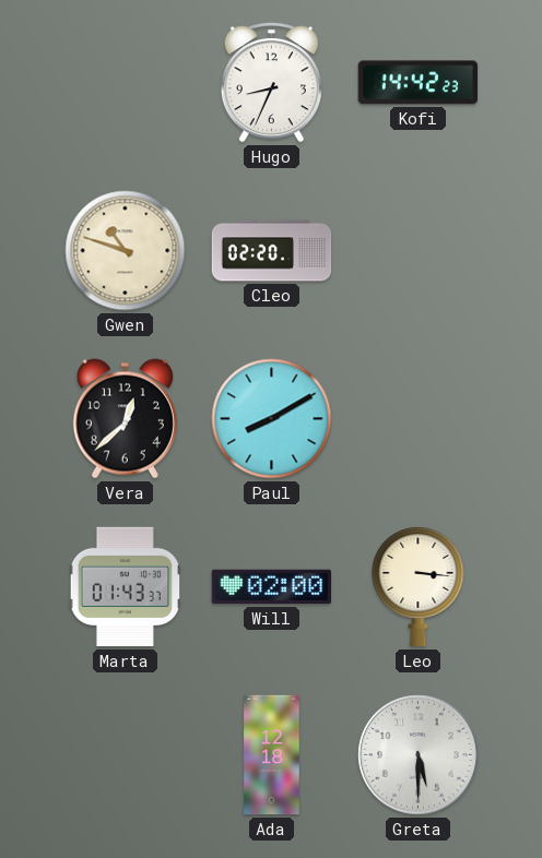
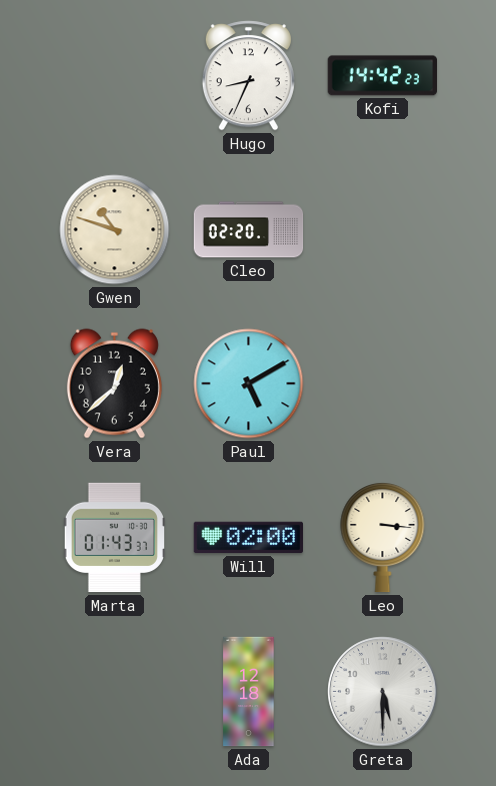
Paul: 8:10 -> 5:10 (249, 384)
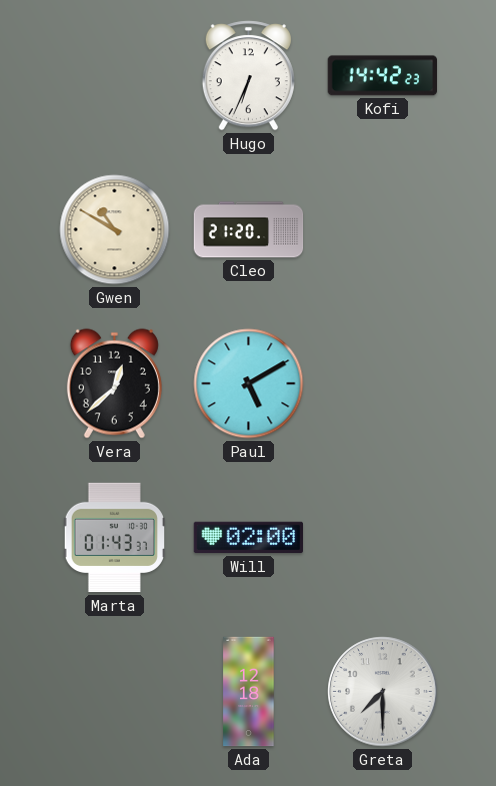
Hugo: 8:34 -> 6:34 (248, 76)
Gwen: 10:48 -> 10:50 (115, 230)
Cleo: 02:20 -> 21:20 (249, 230)
Leo: 3:16 -> none (383, 537)
Greta: 5:30 -> 7:30 (383, 692)
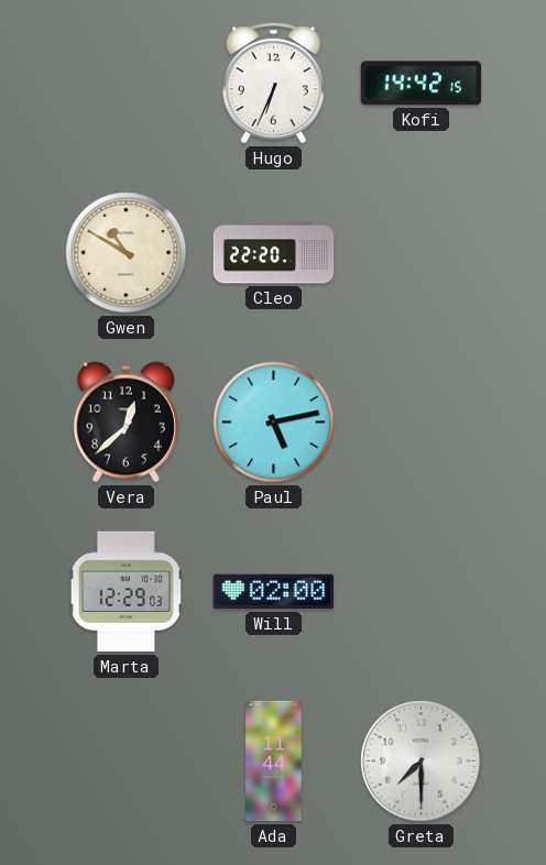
Kofi: 14:42:23 -> 14:42:15 (421, 84)
Cleo: 21:20 -> 22:20 (274, 253)
Paul: 5:10 -> 5:13 (274, 423)
Marta: 01:43 -> 12:29 (125, 592)
Ada: 12:18 -> 11:44 (274, 762)
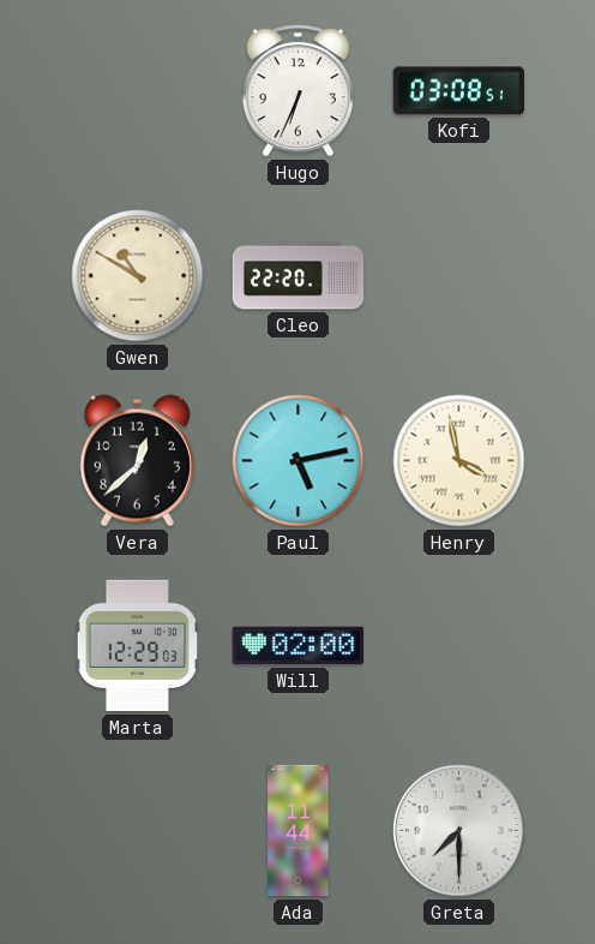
Kofi: 14:42 -> 03:08 (458, 91)
Henry: none -> 3:58 (459, 461)
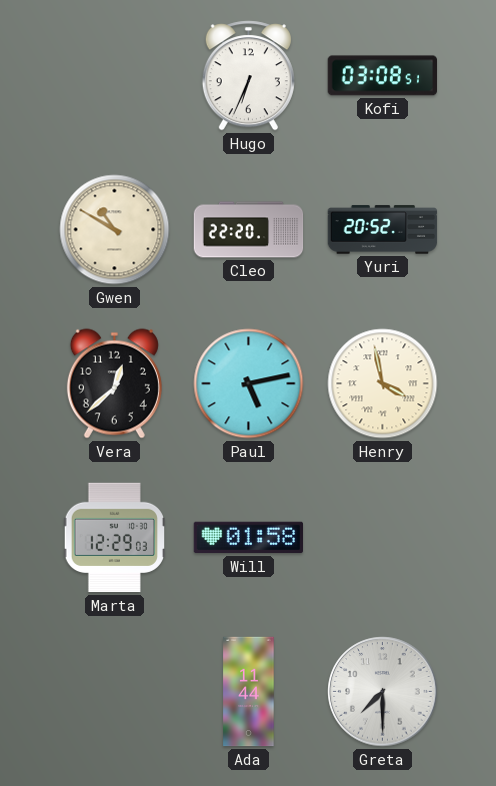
Yuri: none -> 20:52 (383, 230)
Will: 02:00 -> 01:58 (248, 538)
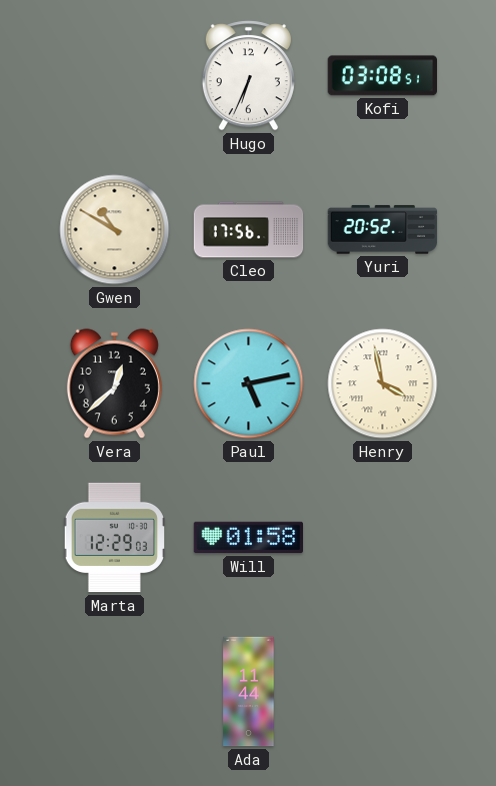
Cleo: 22:20 -> 17:56 (249, 230)
Greta: 7:30 -> none (383, 692)
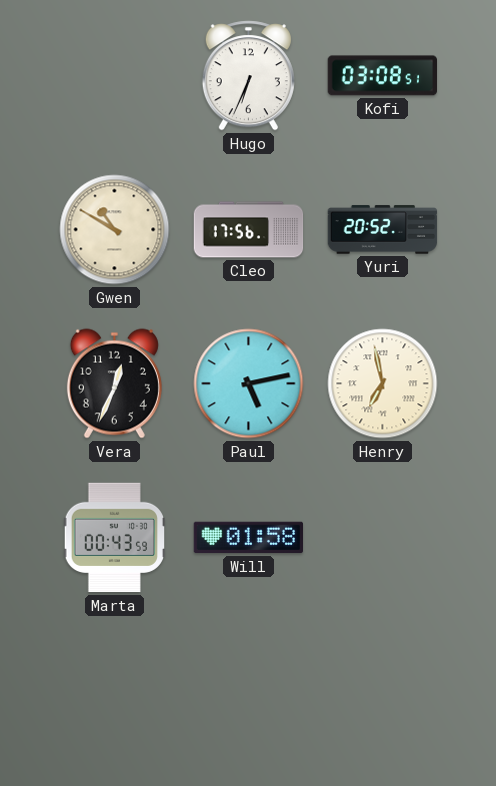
Vera: 12:38 -> 12:34 (114, 384)
Henry: 3:58 -> 6:58 (383, 384)
Marta: 12:29 -> 00:43 (114, 538)
Ada: 11:44 -> none (249, 692)
